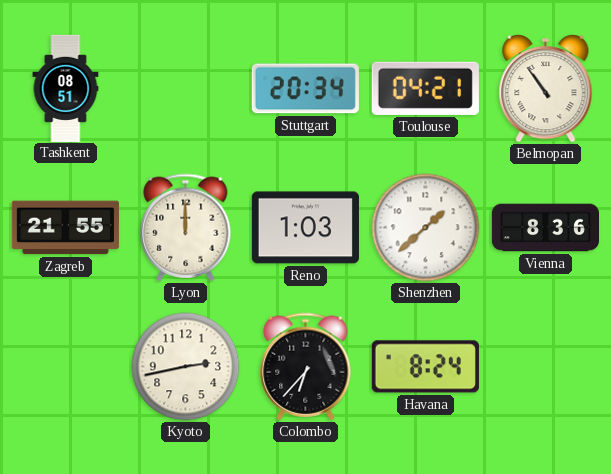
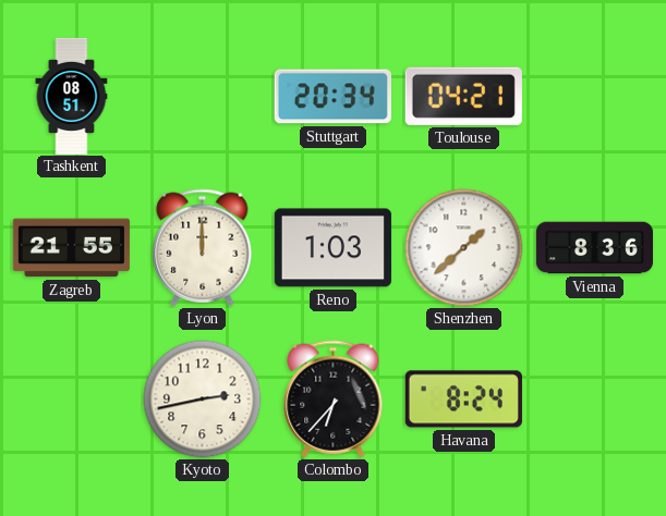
Belmopan: 10:54 -> none (546, 89)
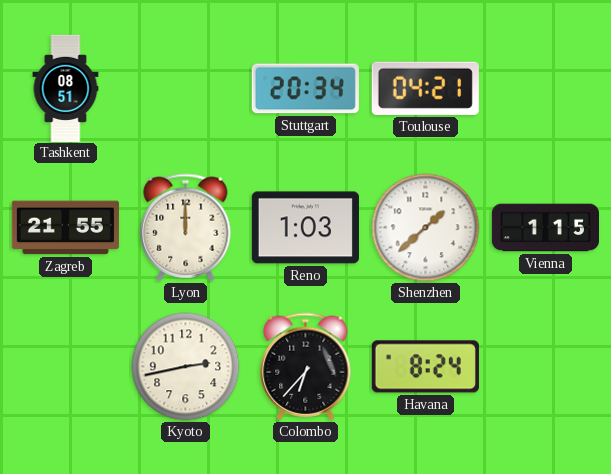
Vienna: 8:36 -> 1:15 (545, 228)
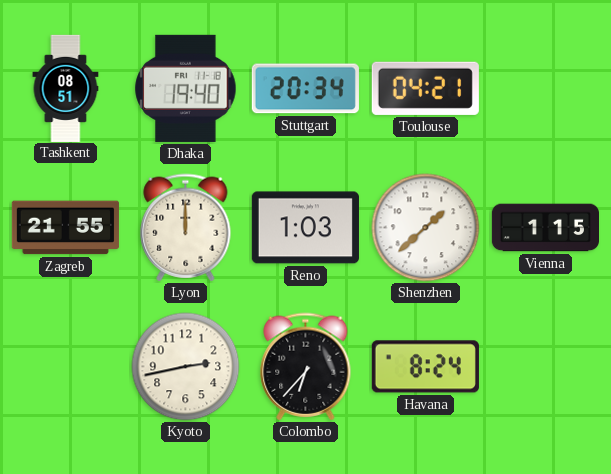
Dhaka: none -> 19:40 (186, 88)
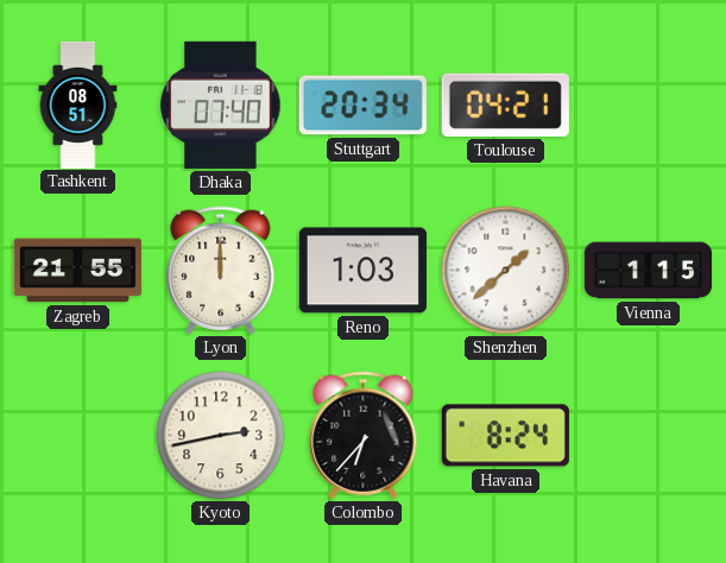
Dhaka: 19:40 -> 07:40 (221, 105)
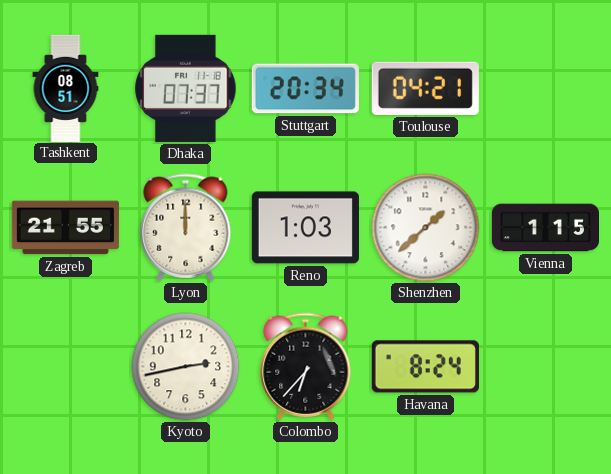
Dhaka: 07:40 -> 07:37 (186, 88)
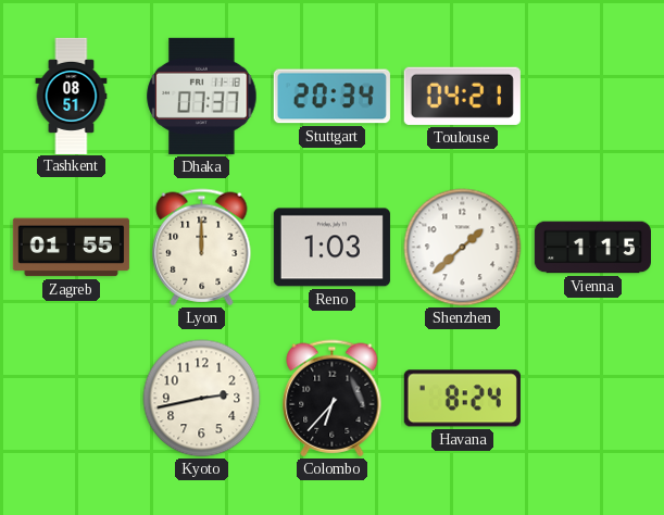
Zagreb: 21:55 -> 01:55 (71, 248)
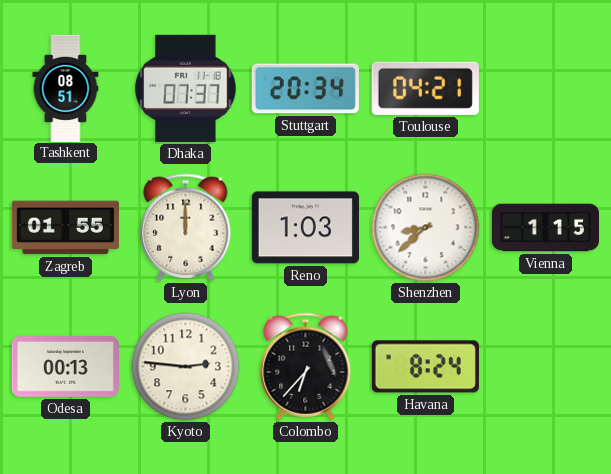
Shenzhen: 1:38 -> 8:38 (426, 228)
Odesa: none -> 00:13 (65, 367)
Kyoto: 2:43 -> 2:46 (186, 367)
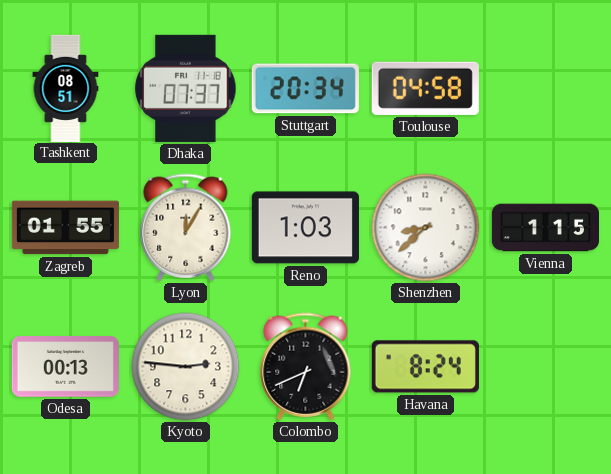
Toulouse: 04:21 -> 04:58 (425, 88)
Lyon: 12:00 -> 12:05 (186, 228)
Colombo: 6:37 -> 6:41 (306, 367)
